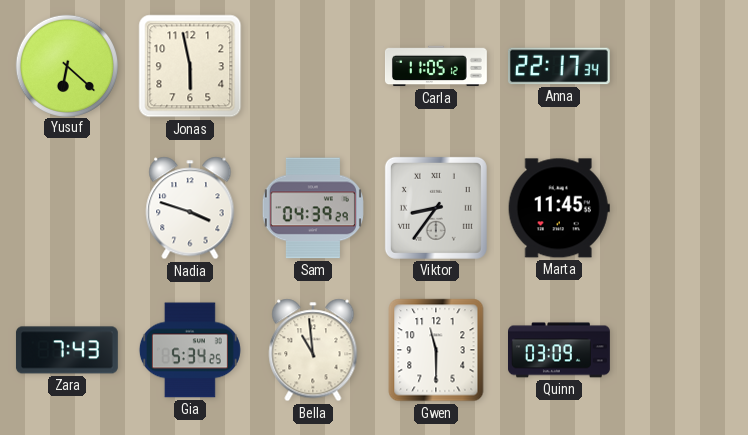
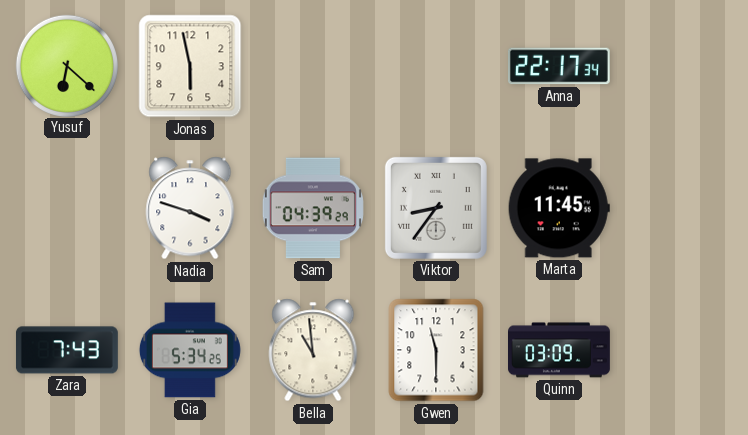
Carla: 11:05 -> none (436, 66)
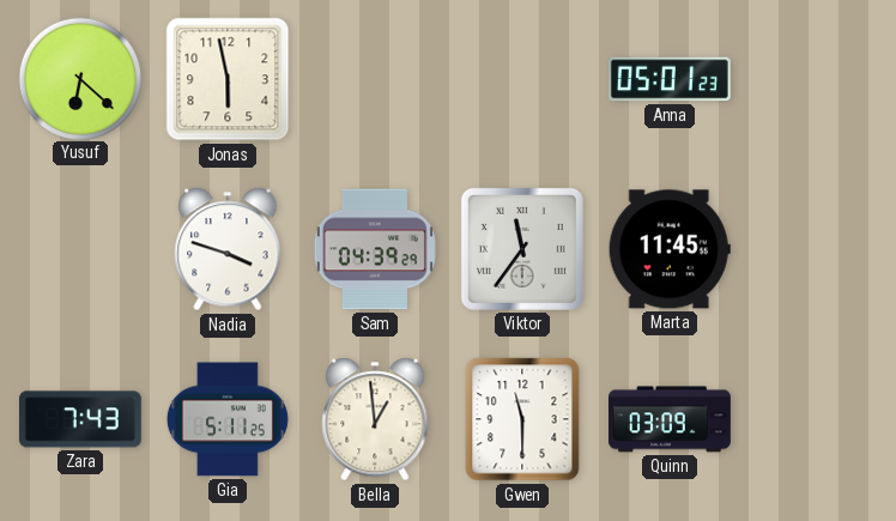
Anna: 22:17 -> 05:01 (670, 79)
Viktor: 8:36 -> 11:36 (522, 249)
Gia: 5:34 -> 5:11 (228, 419)
Bella: 10:59 -> 12:59 (375, 419)
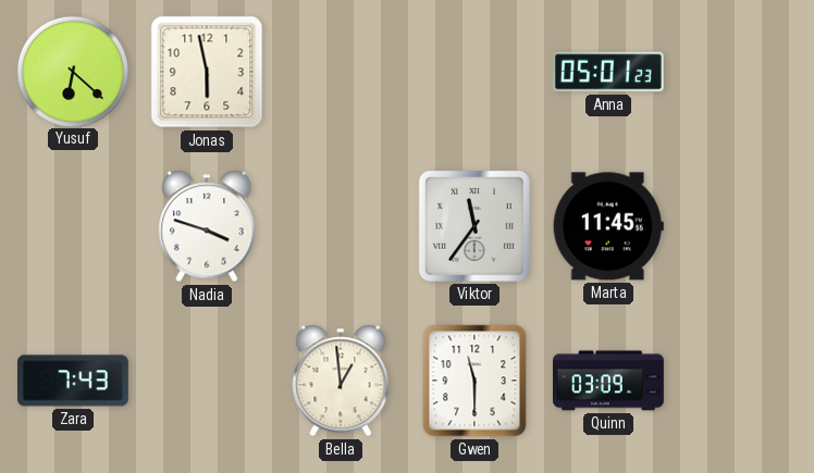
Sam: 04:39 -> none (375, 249)
Gia: 5:11 -> none (228, 419)
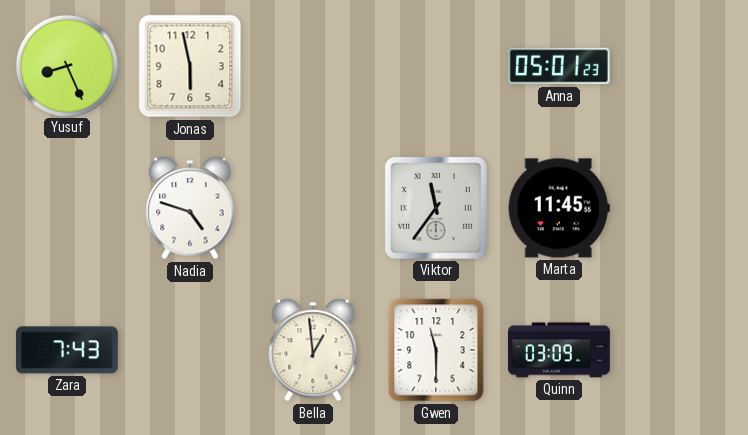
Yusuf: 6:22 -> 8:26 (66, 65)
Nadia: 3:48 -> 4:48 (190, 208)
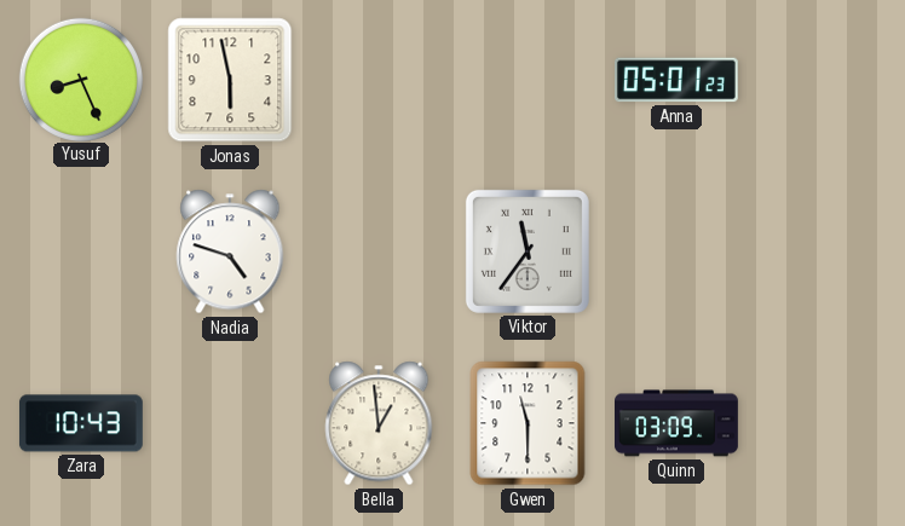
Marta: 11:45 -> none (559, 208)
Zara: 7:43 -> 10:43 (81, 423)
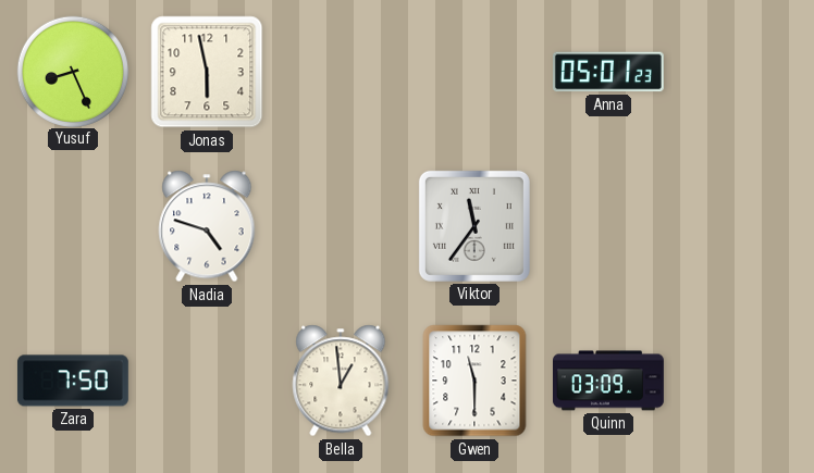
Zara: 10:43 -> 7:50 (73, 381)
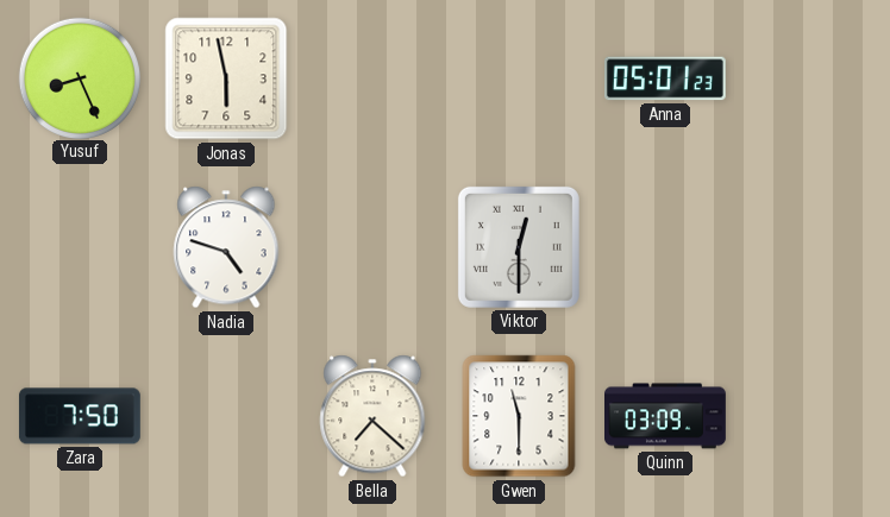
Viktor: 11:36 -> 12:30 (519, 247)
Bella: 12:59 -> 7:22 (372, 416)
